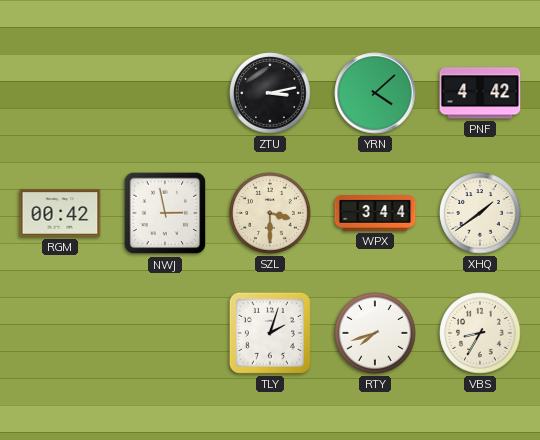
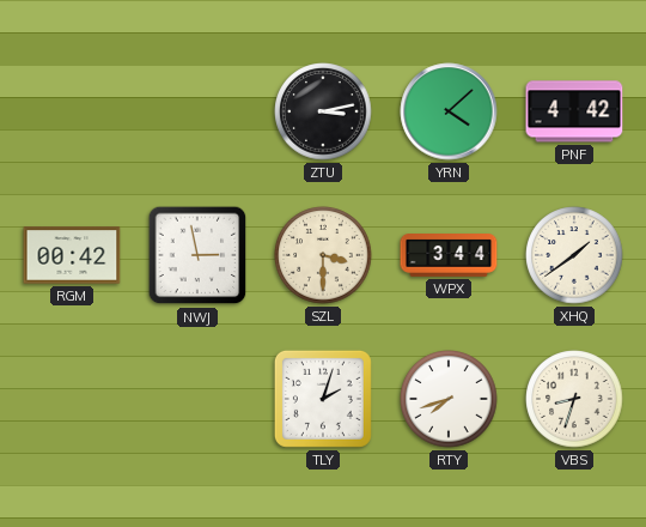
VBS: 8:35 -> 8:33 (574, 399)
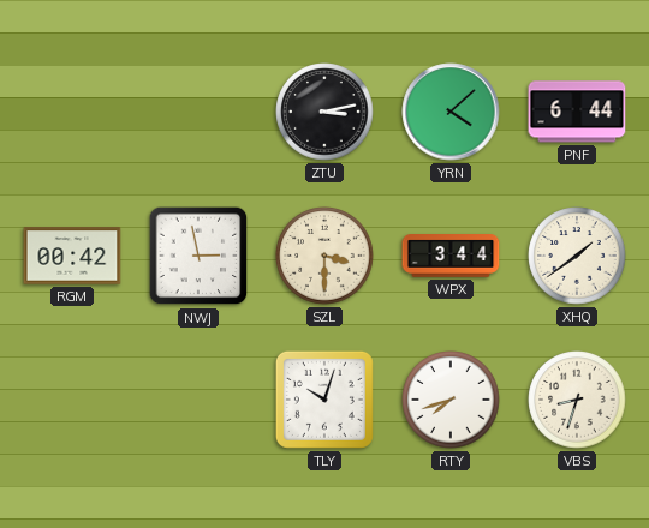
PNF: 4:42 -> 6:44 (577, 112)
TLY: 2:03 -> 10:03 (324, 400)
